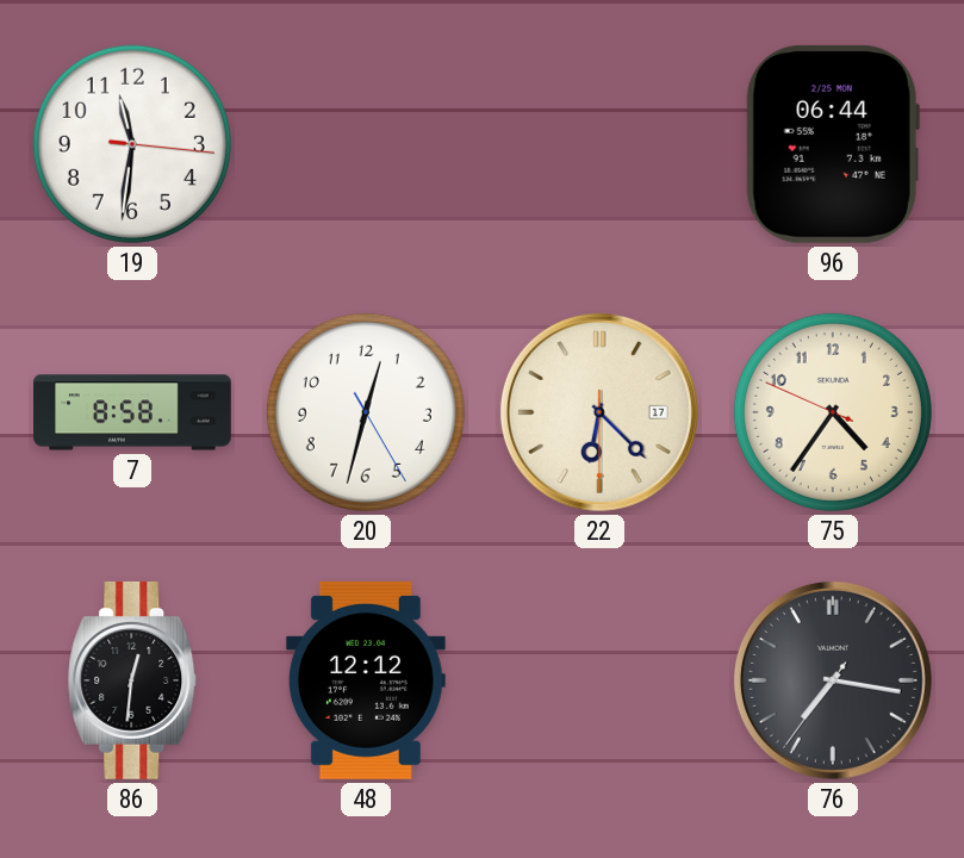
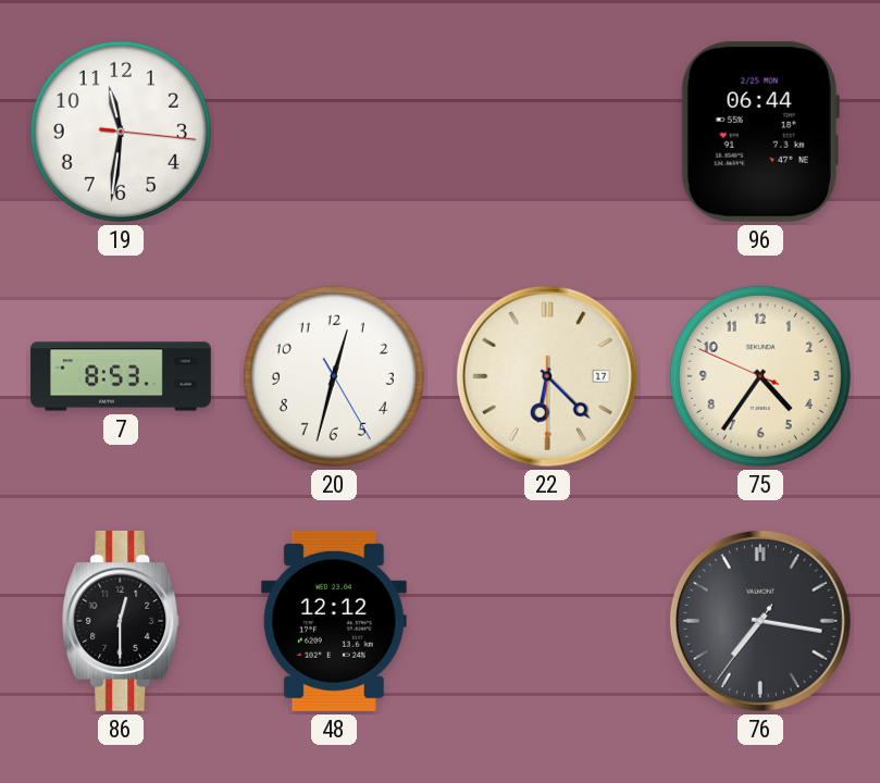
7: 8:58 -> 8:53 (121, 376)
86: 12:31 -> 12:30 (121, 621)
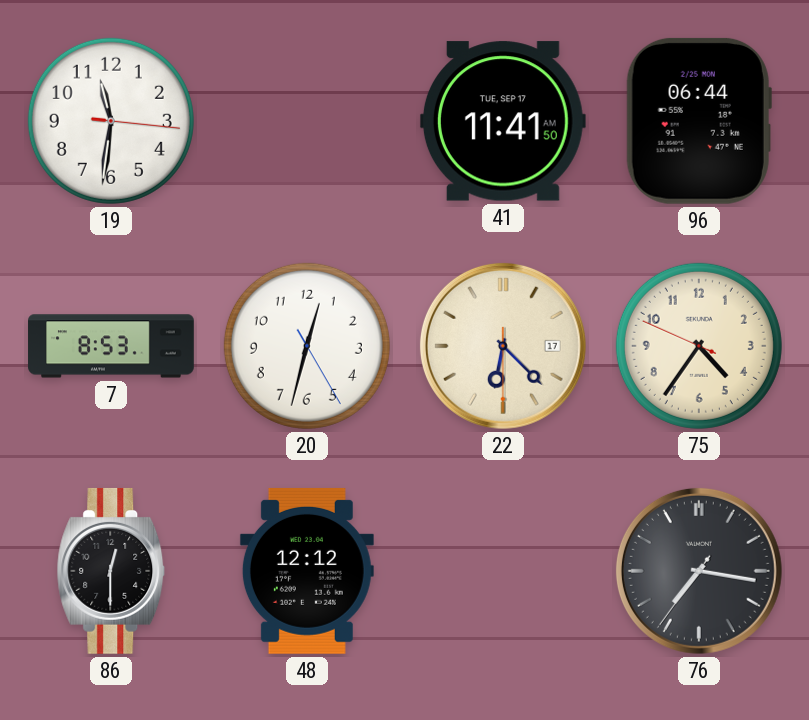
41: none -> 11:41 (503, 121)
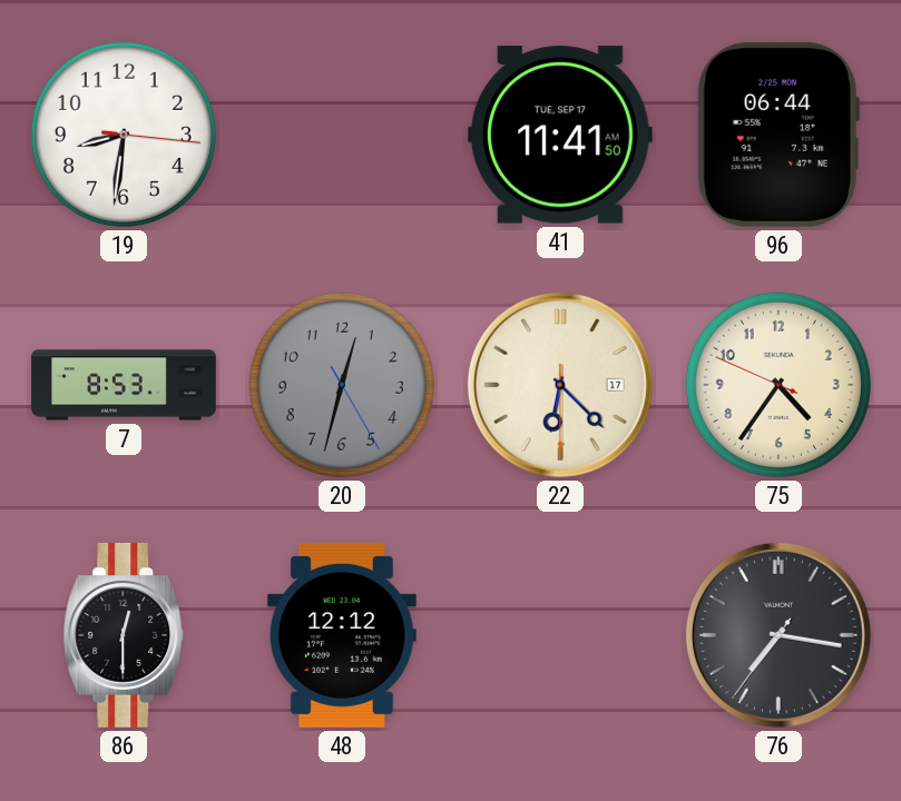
19: 11:31 -> 8:31 (124, 135)
20 dial: white -> grey (342, 385)
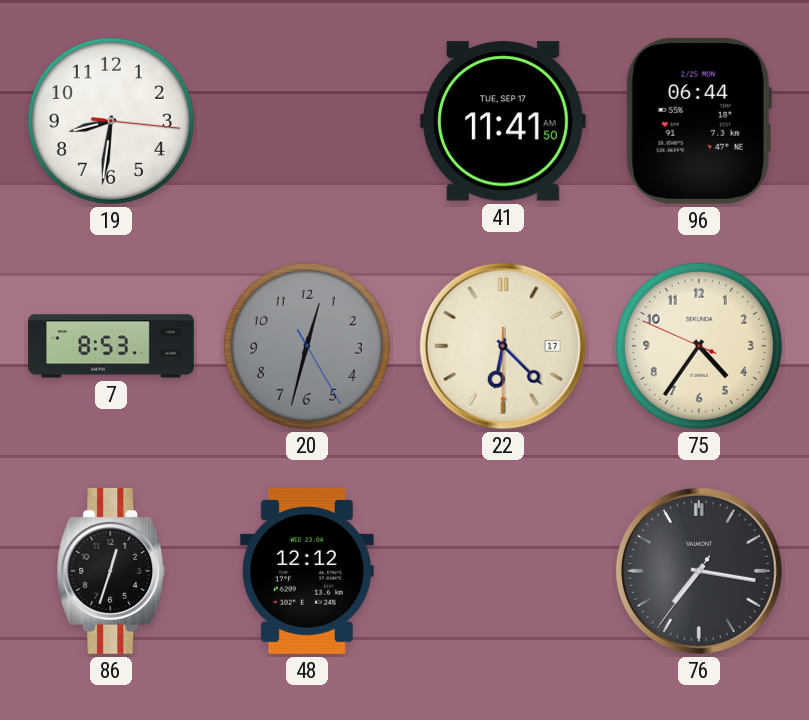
86: 12:30 -> 12:33 (111, 571)
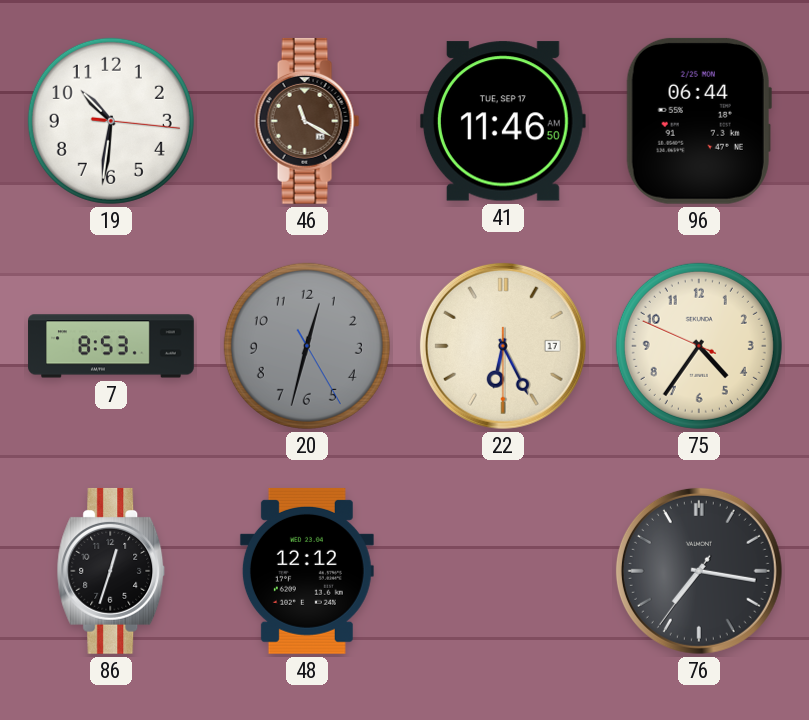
19: 8:31 -> 10:31 (111, 121)
46: none -> 11:20 (307, 121)
41: 11:41 -> 11:46 (503, 121)
22: 6:22 -> 6:25 (503, 346)
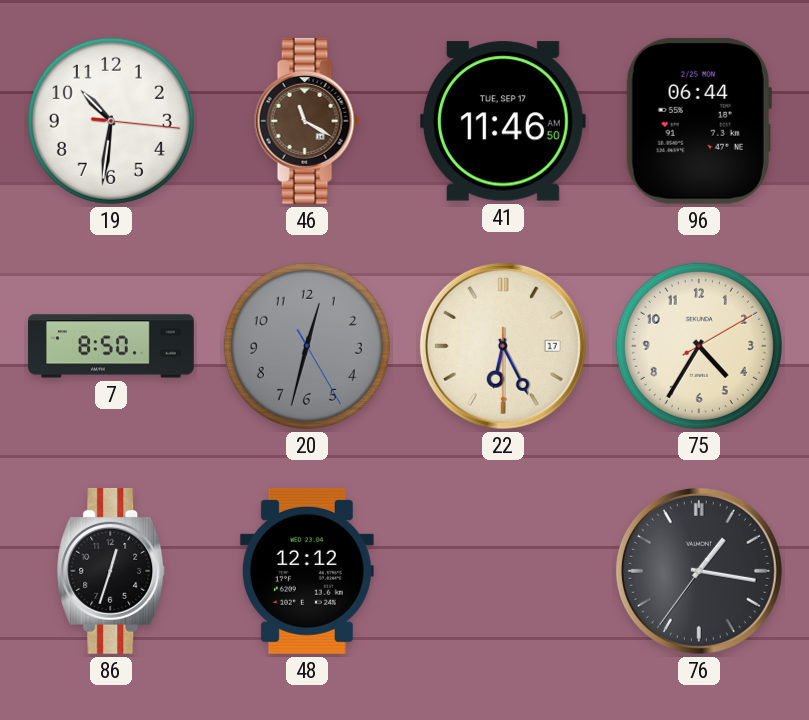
7: 8:53 -> 8:50 (111, 346)
75: 4:35:49 -> 4:35:10 (699, 346)
76: 7:16 -> 1:16 (699, 571)
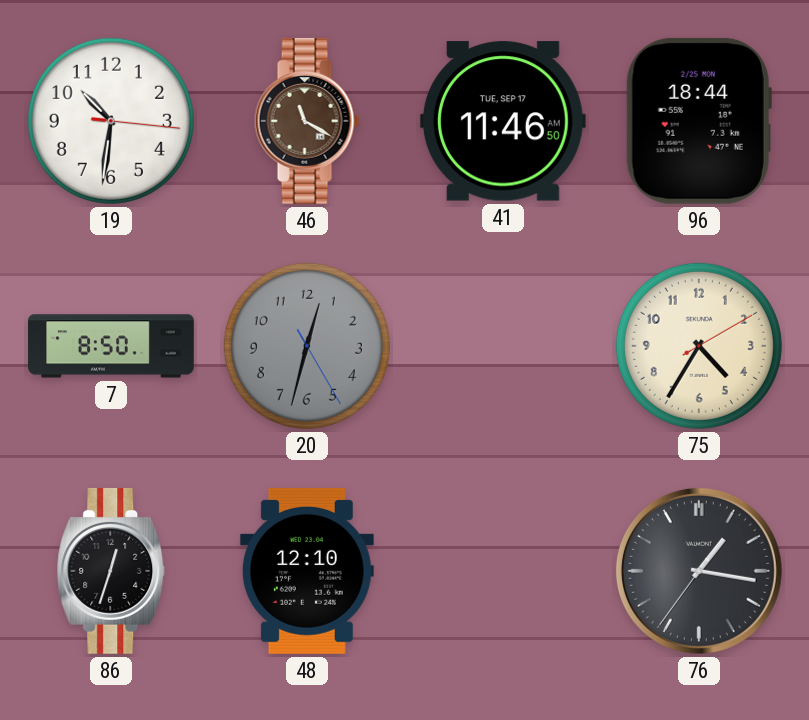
96: 06:44 -> 18:44 (699, 121)
22: 6:25 -> none (503, 346)
48: 12:12 -> 12:10 (307, 571)
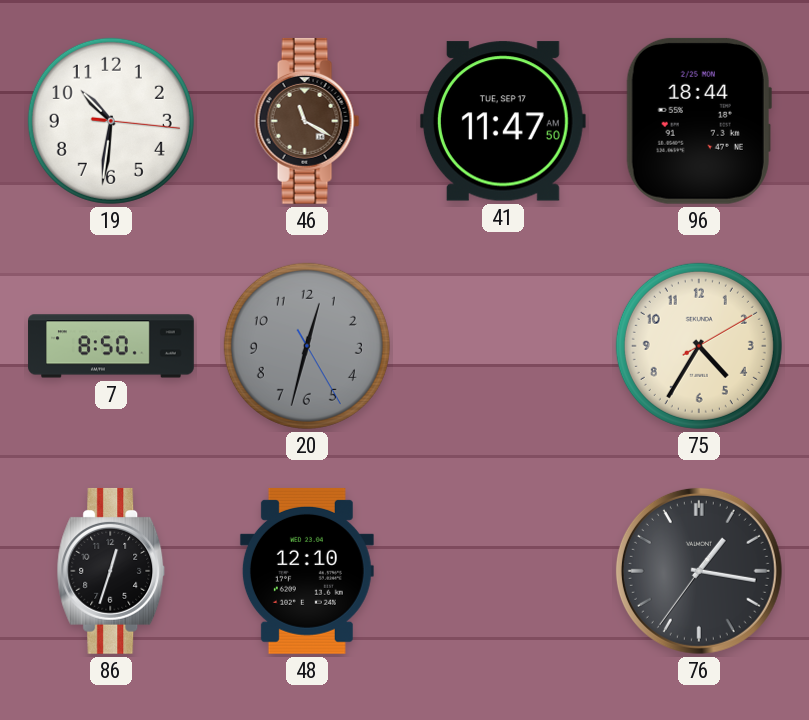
41: 11:46 -> 11:47 (503, 121)
